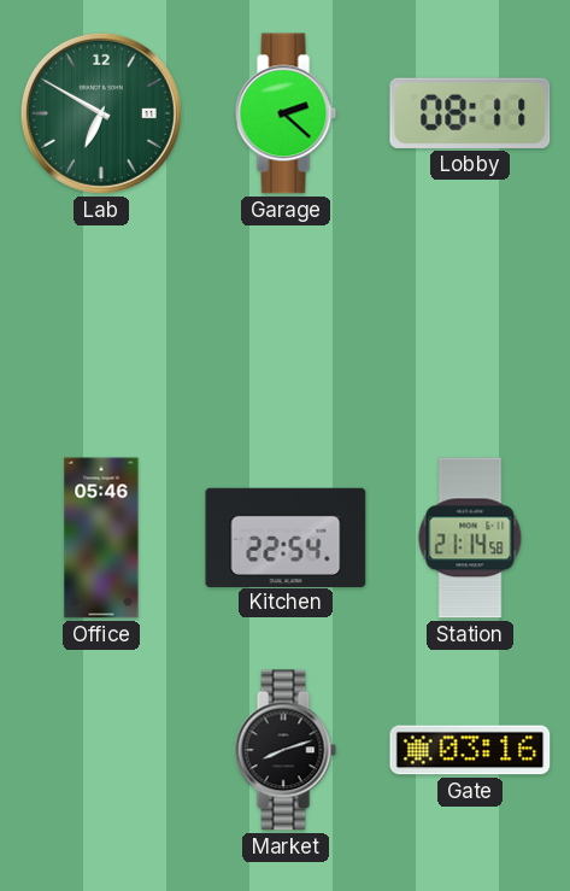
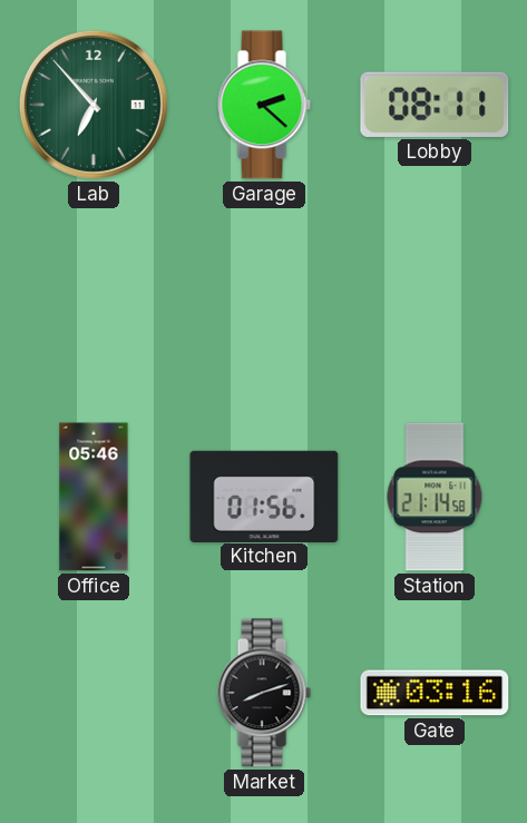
Lab: 6:50 -> 6:53 (94, 105)
Kitchen: 22:54 -> 01:56 (264, 496)
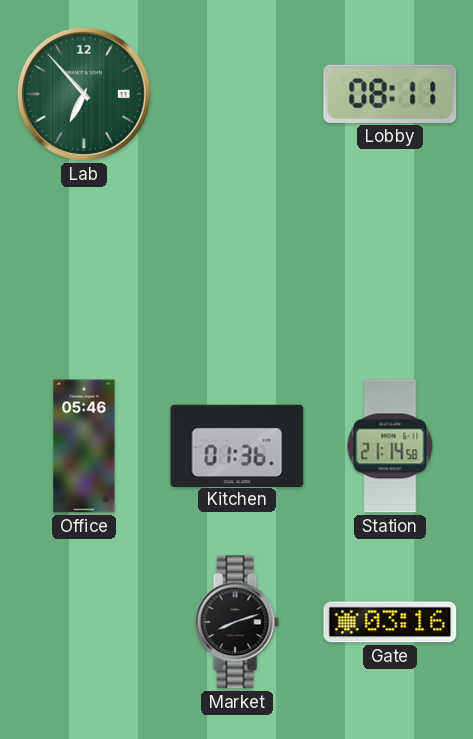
Garage: 2:22 -> none (264, 105)
Kitchen: 01:56 -> 01:36 (237, 445)
